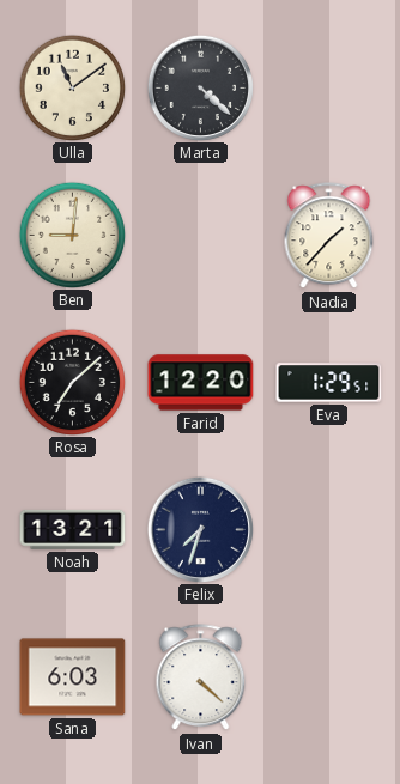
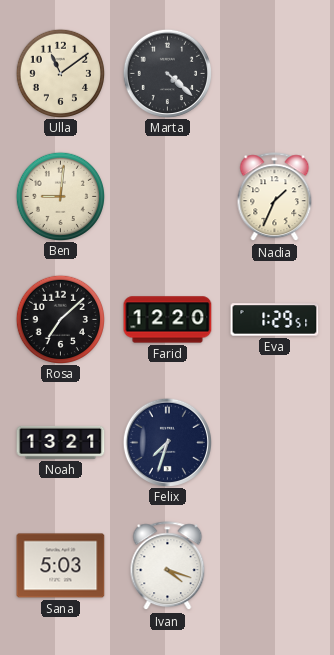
Nadia: 1:37 -> 1:34 (275, 197)
Sana: 6:03 -> 5:03 (61, 566)
Ivan: 4:22 -> 4:18 (168, 566)
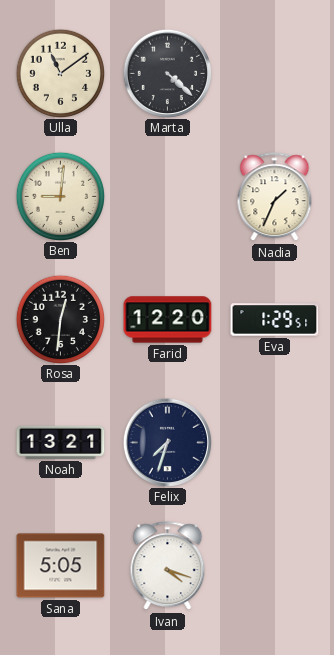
Rosa: 7:08 -> 12:31 (60, 319)
Sana: 5:03 -> 5:05 (61, 566)
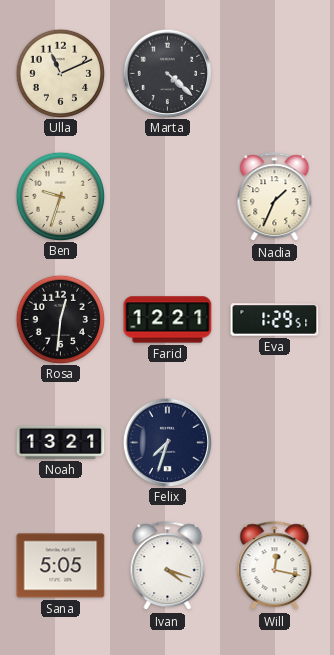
Ulla: 11:09 -> 11:11 (60, 73)
Ben: 9:01 -> 9:33 (60, 196)
Farid: 12:20 -> 12:21 (168, 320)
Will: none -> 12:17 (275, 566)
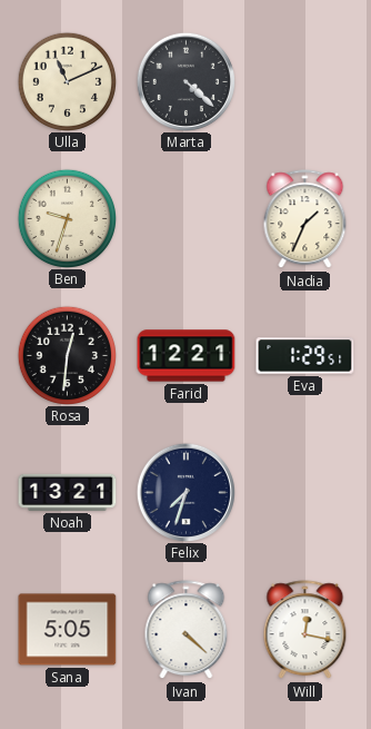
Ivan: 4:18 -> 4:22 (187, 630)
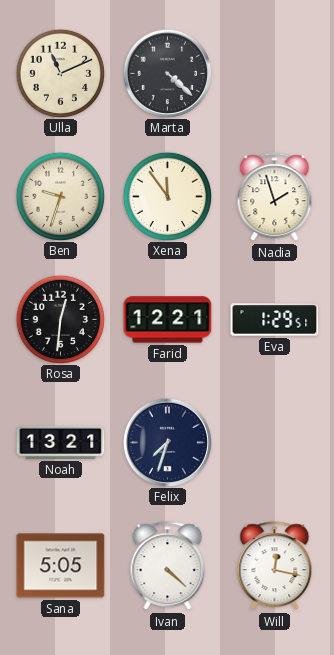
Xena: none -> 11:54 (167, 196)
Nadia: 1:34 -> 1:57 (275, 197)
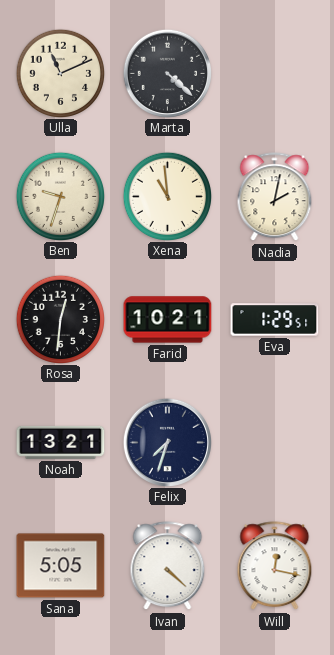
Xena: 11:54 -> 10:59 (167, 196)
Nadia: 1:57 -> 2:02 (275, 197)
Farid: 12:21 -> 10:21 (168, 320)
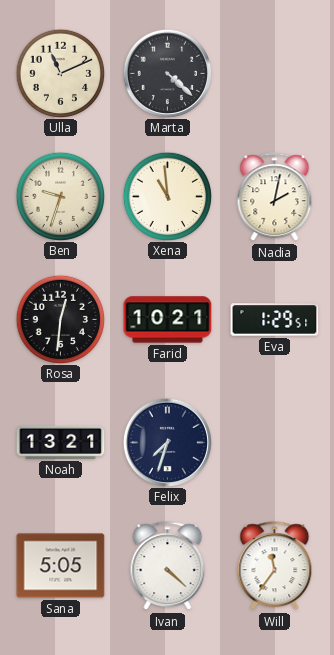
Will: 12:17 -> 11:36 (275, 566)
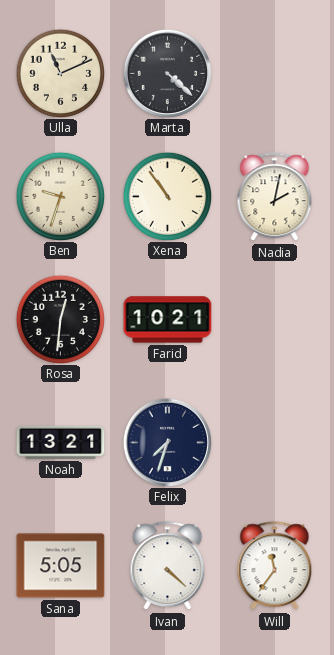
Xena: 10:59 -> 10:54 (167, 196)
Eva: 1:29 -> none (275, 320)
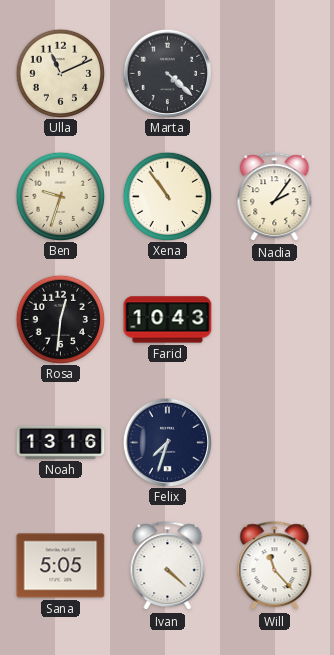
Nadia: 2:02 -> 2:06 (275, 197)
Farid: 10:21 -> 10:43 (168, 320)
Noah: 13:21 -> 13:16 (61, 442)
Will: 11:36 -> 11:23 (275, 566)
